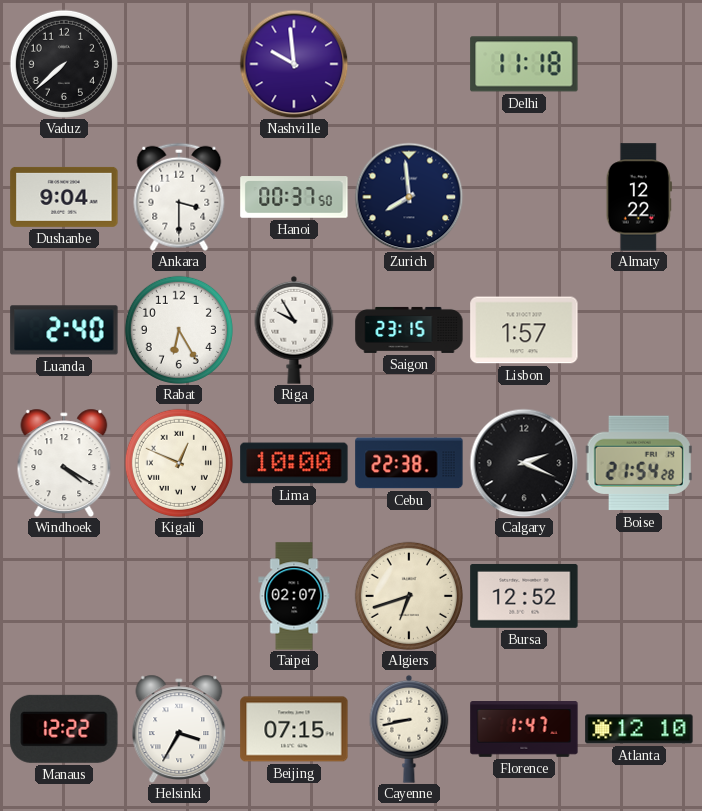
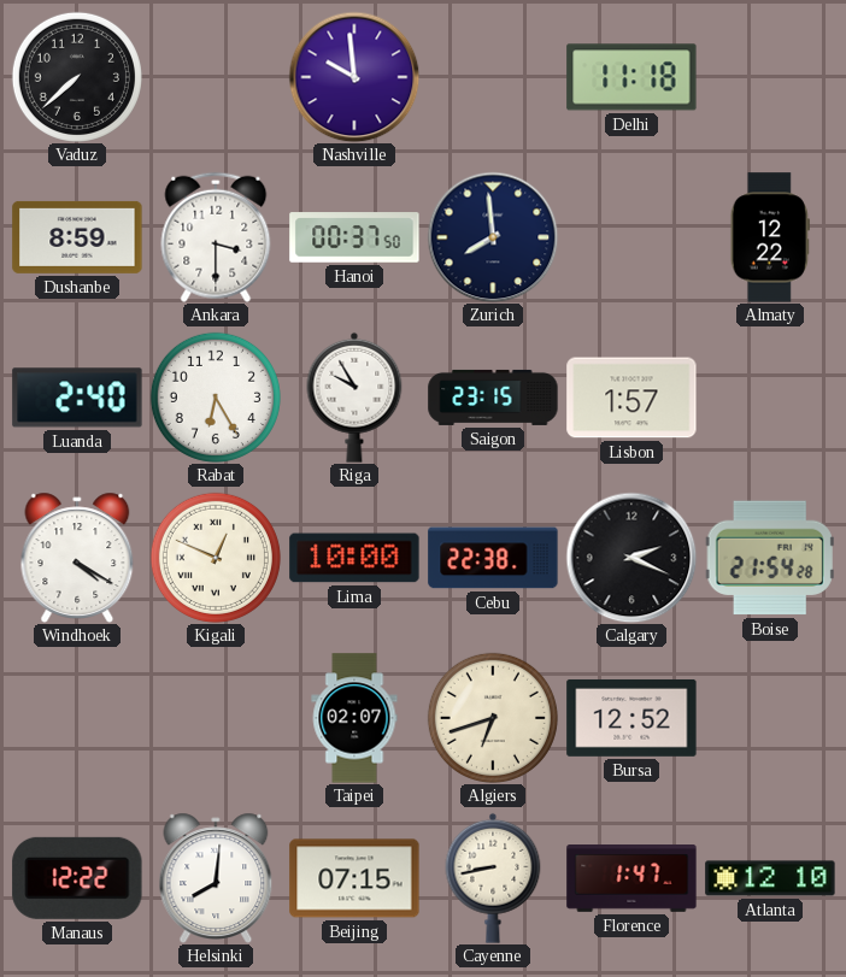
Dushanbe: 9:04 -> 8:59 (77, 237)
Helsinki: 3:35 -> 8:01 (216, 878)
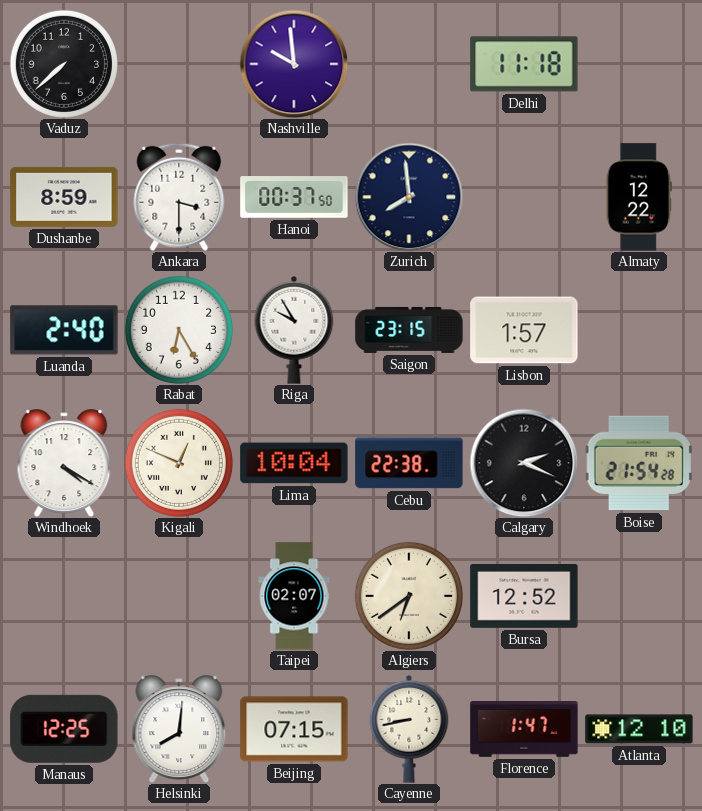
Lima: 10:00 -> 10:04 (294, 463)
Algiers: 6:42 -> 6:39 (409, 596)
Manaus: 12:22 -> 12:25 (64, 729)
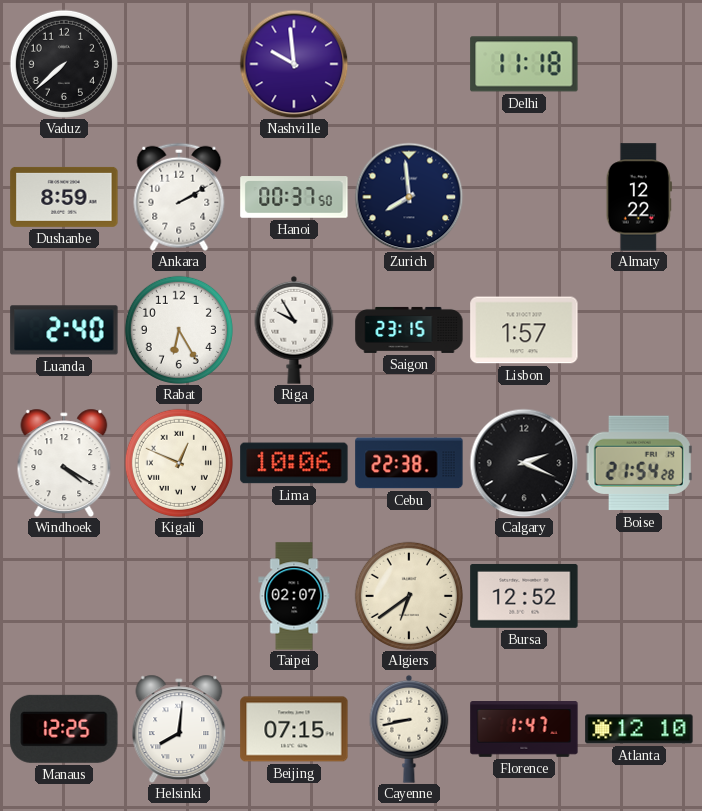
Ankara: 3:30 -> 2:10 (179, 197)
Lima: 10:04 -> 10:06 (294, 463)
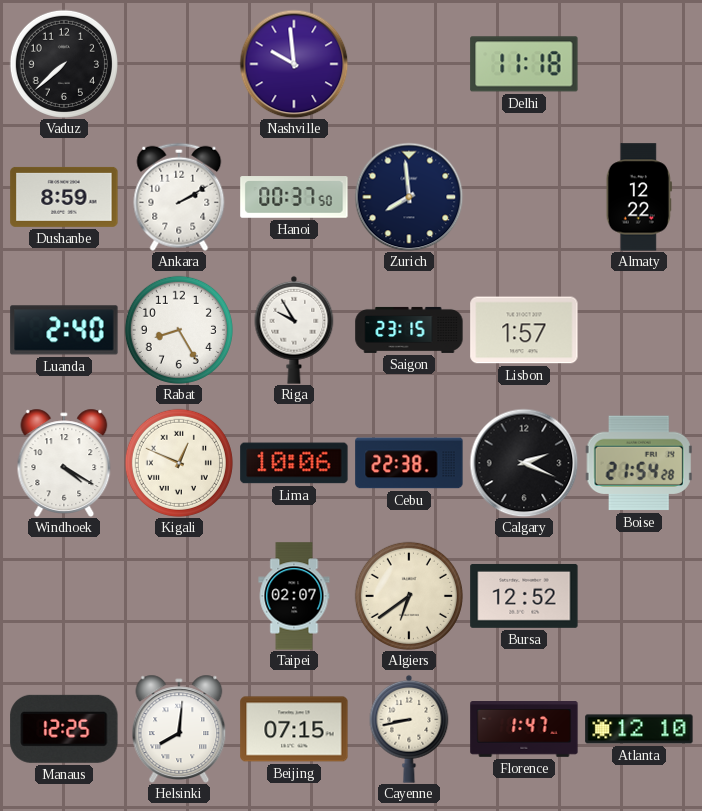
Rabat: 6:25 -> 8:25 (179, 330)
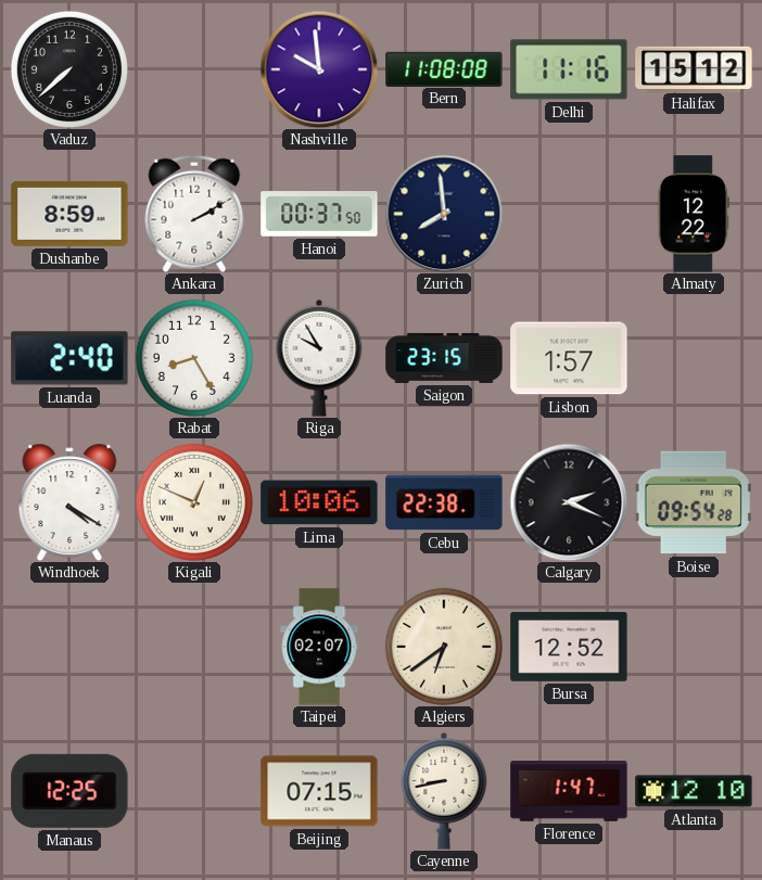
Bern: none -> 11:08 (444, 68)
Delhi: 11:18 -> 11:16 (569, 69)
Halifax: none -> 15:12 (694, 68)
Boise: 21:54 -> 09:54 (694, 502)
Helsinki: 8:01 -> none (179, 729)
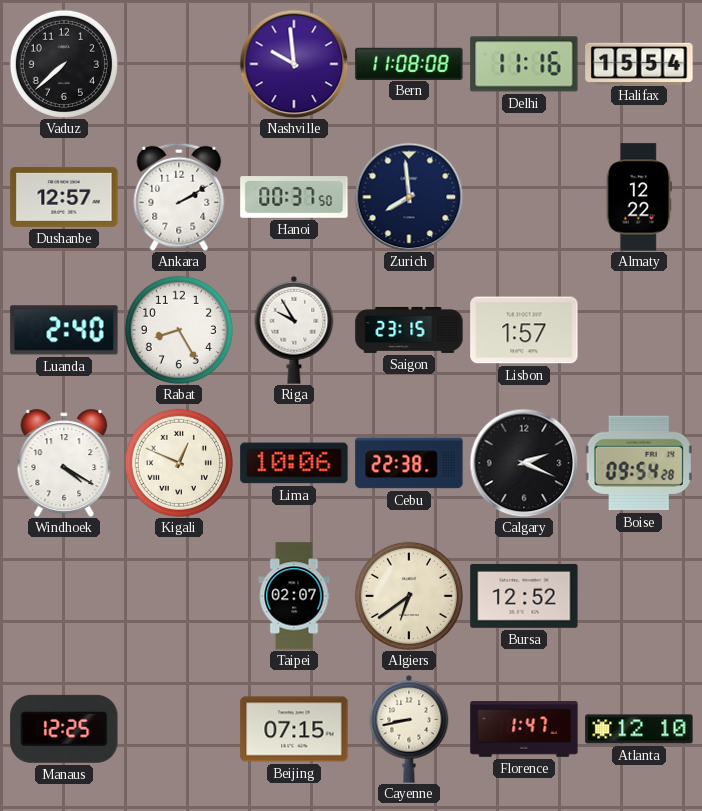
Halifax: 15:12 -> 15:54 (639, 63)
Dushanbe: 8:59 -> 12:57 (64, 197)
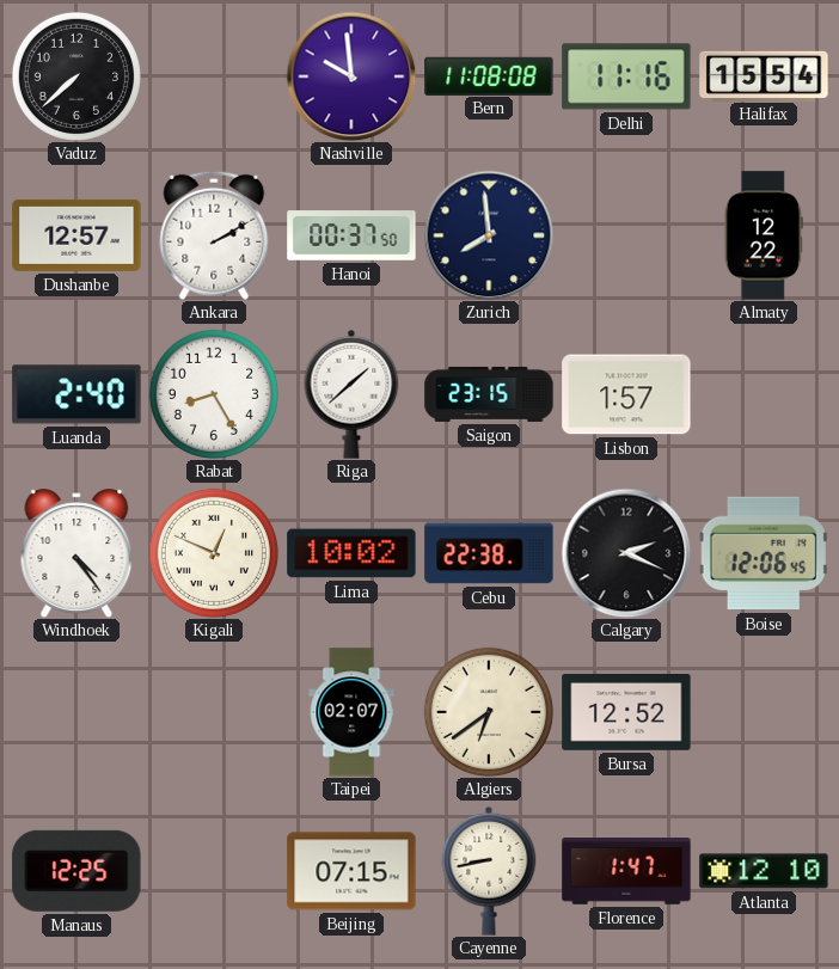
Riga: 9:55 -> 1:38 (351, 394)
Windhoek: 4:20 -> 4:24 (76, 553)
Lima: 10:06 -> 10:02 (351, 553)
Boise: 09:54 -> 12:06 (764, 553)
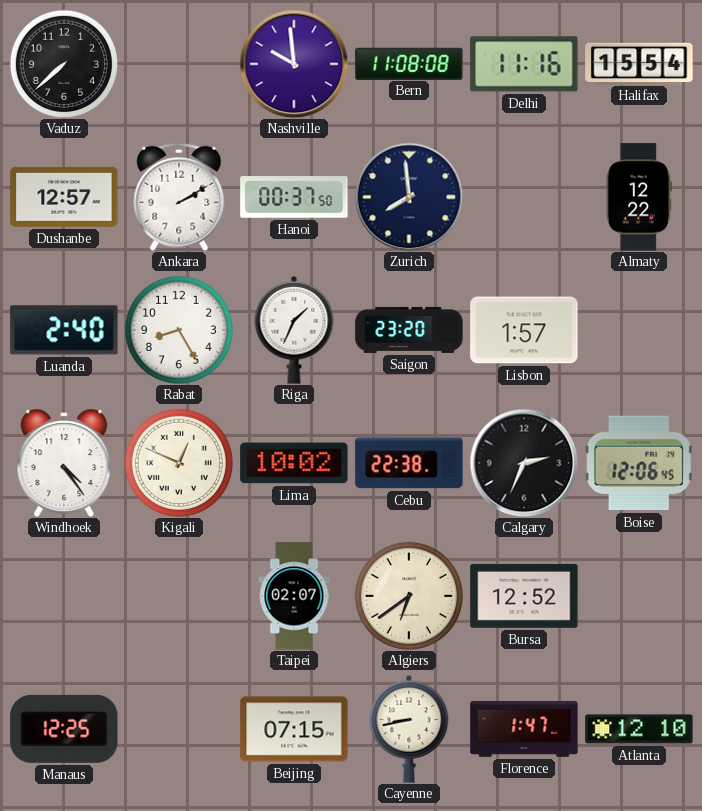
Riga: 1:38 -> 1:34 (294, 330)
Saigon: 23:15 -> 23:20 (409, 330)
Calgary: 2:19 -> 2:34 (524, 463)
